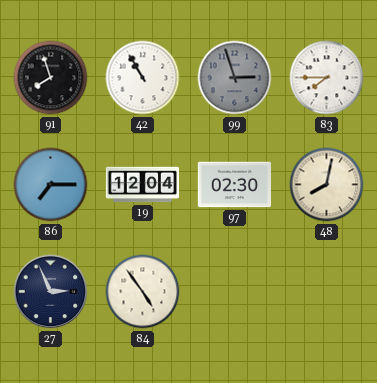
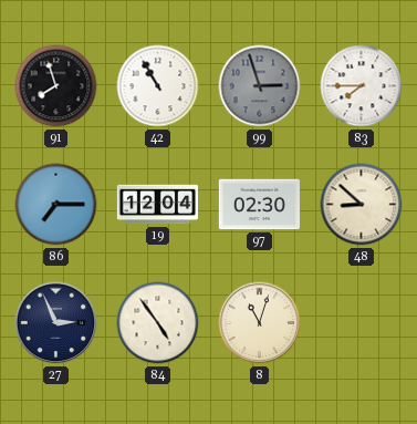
48: 8:02 -> 8:52 (362, 205)
8: none -> 11:03 (260, 323)
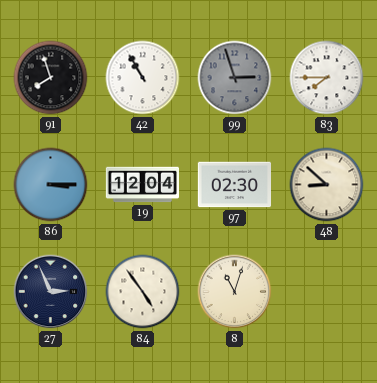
86: 7:15 -> 3:15 (51, 185)
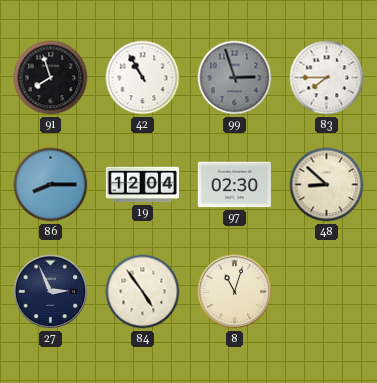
86: 3:15 -> 8:15 (51, 185)
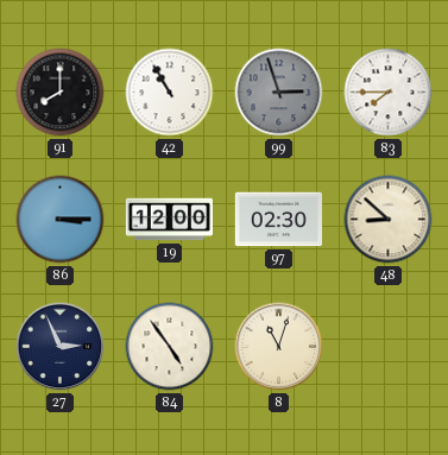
91: 7:57 -> 8:00 (61, 93)
86: 8:15 -> 3:15 (61, 220)
19: 12:04 -> 12:00 (169, 220)
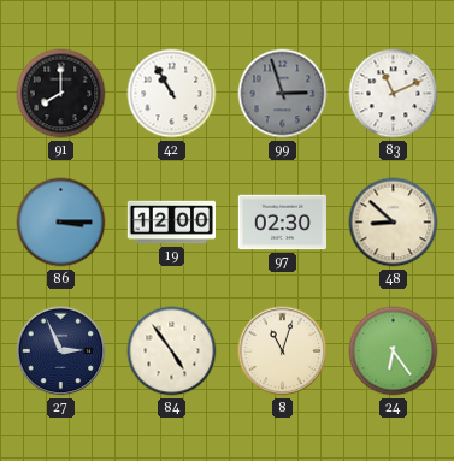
83: 7:45 -> 11:11 (394, 94)
24: none -> 6:24 (394, 351)
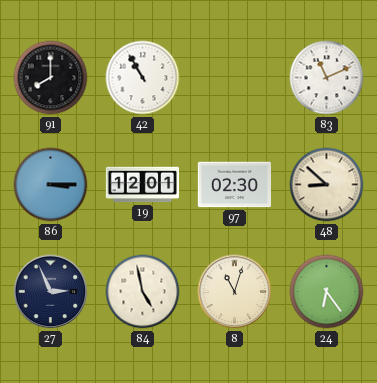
99: 2:57 -> none (283, 94)
19: 12:00 -> 12:01 (142, 185)
84: 4:54 -> 4:58 (143, 292)
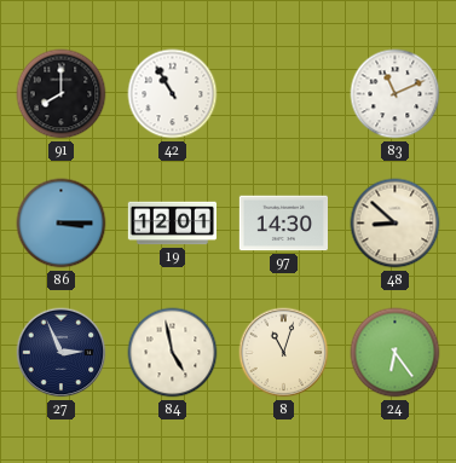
97: 02:30 -> 14:30 (283, 224)
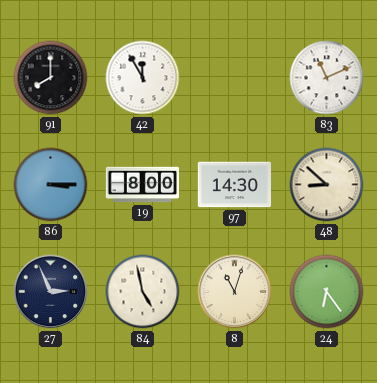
42: 10:55 -> 11:55 (143, 78)
19: 12:01 -> 8:00 (142, 185)
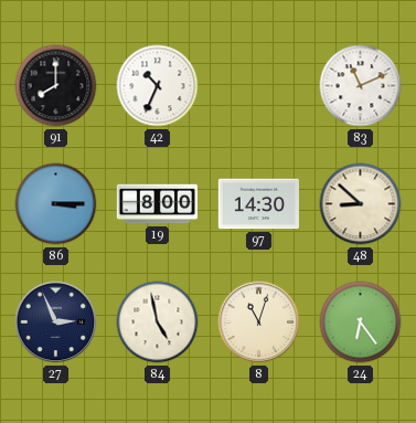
42: 11:55 -> 10:34 (158, 86)
